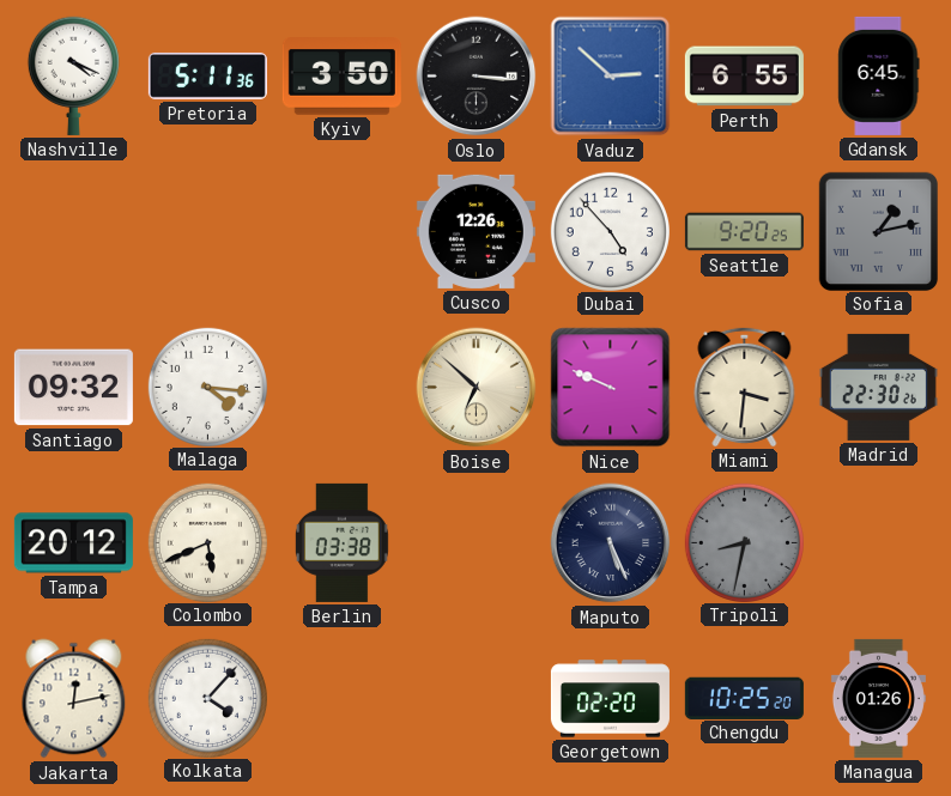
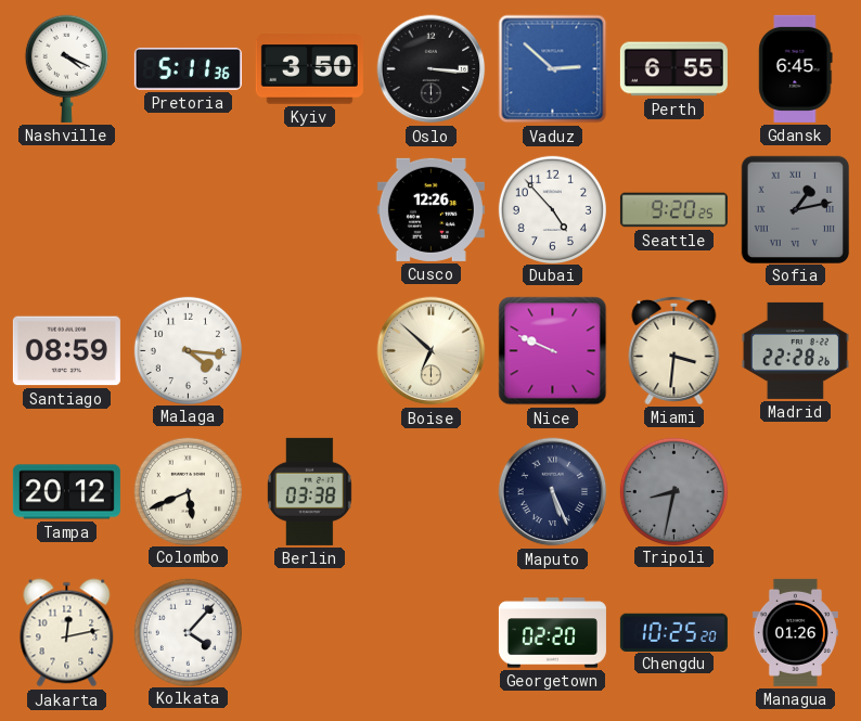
Santiago: 09:32 -> 08:59 (66, 351)
Madrid: 22:30 -> 22:28 (795, 350)
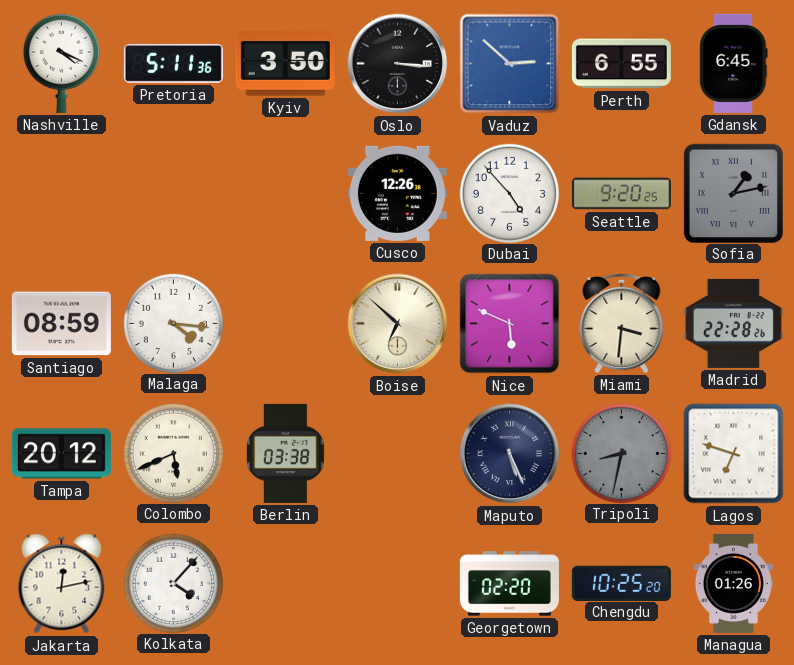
Nice: 9:49 -> 5:49 (510, 324)
Lagos: none -> 6:48 (734, 454)
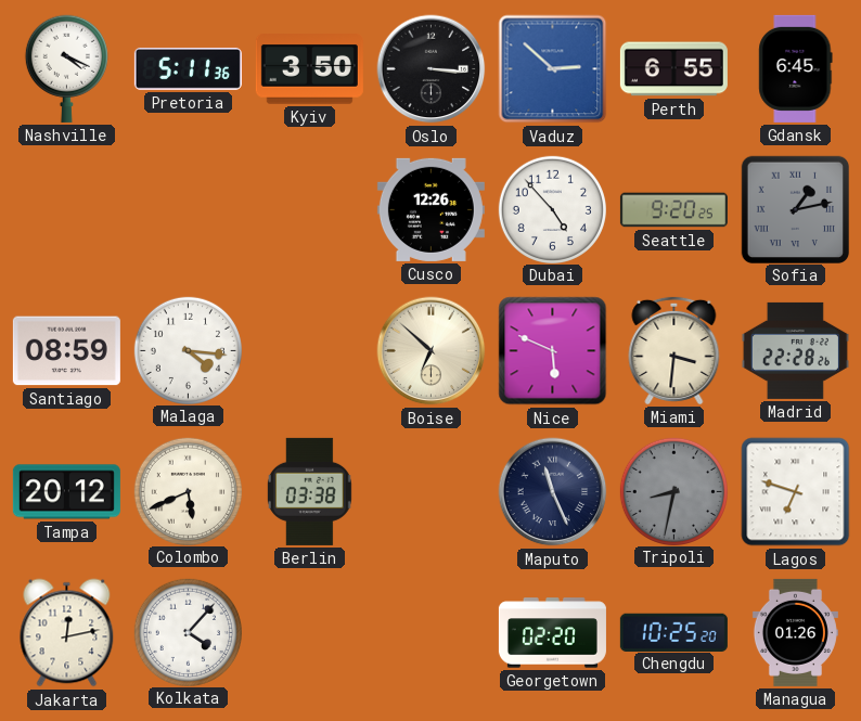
Maputo: 5:26 -> 11:26 (553, 492)
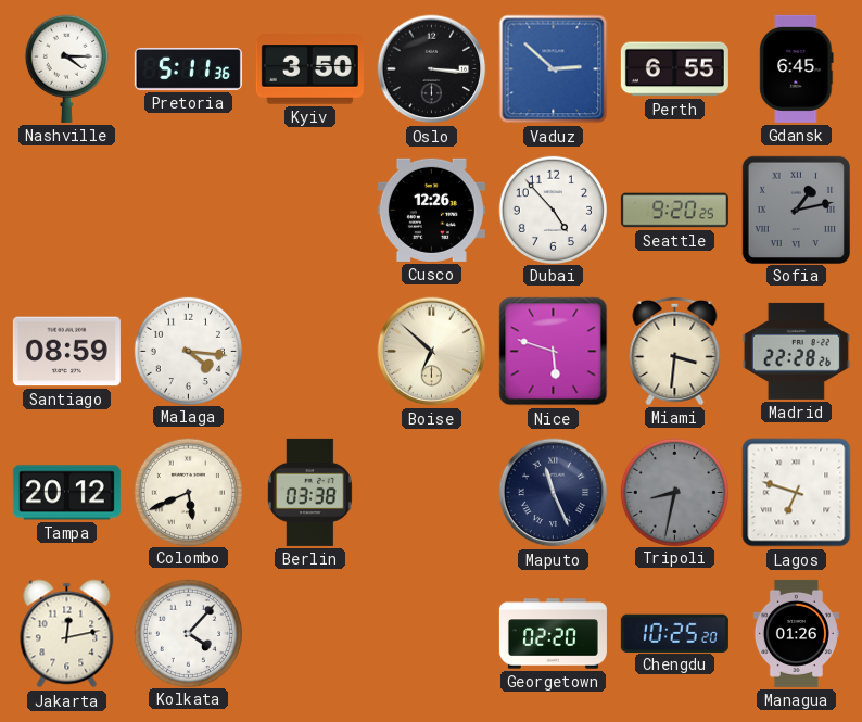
Nashville: 4:19 -> 4:15 (66, 68)
Nice: 5:49 -> 5:48 (554, 352)
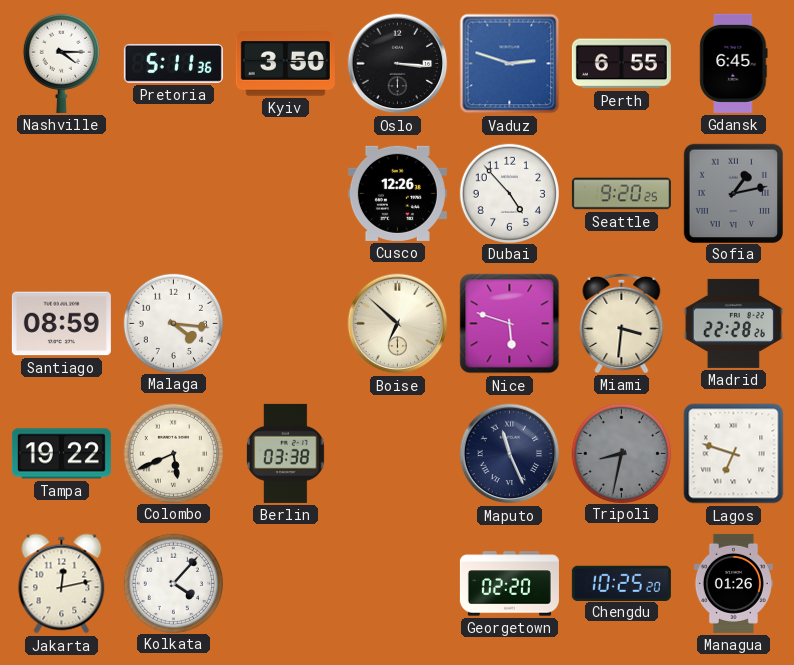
Vaduz: 2:52 -> 2:48 (510, 64)
Tampa: 20:12 -> 19:22 (61, 454)
